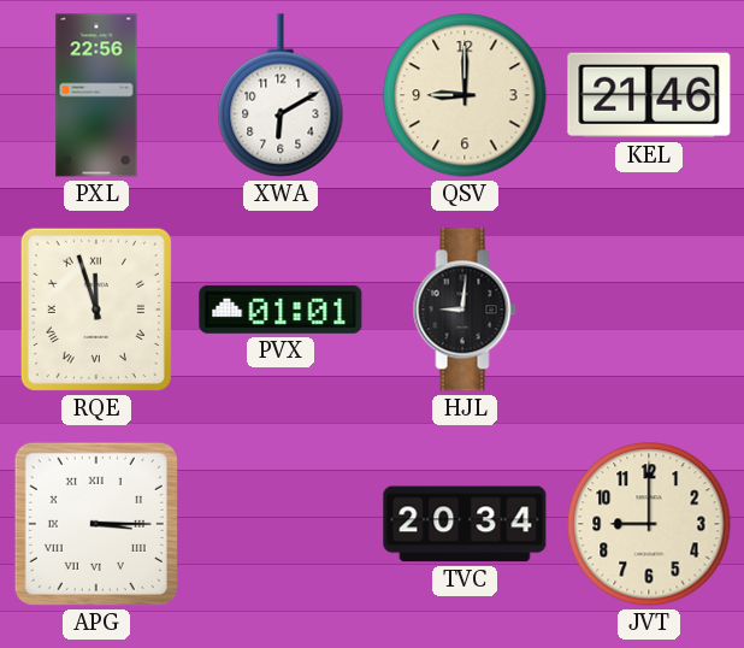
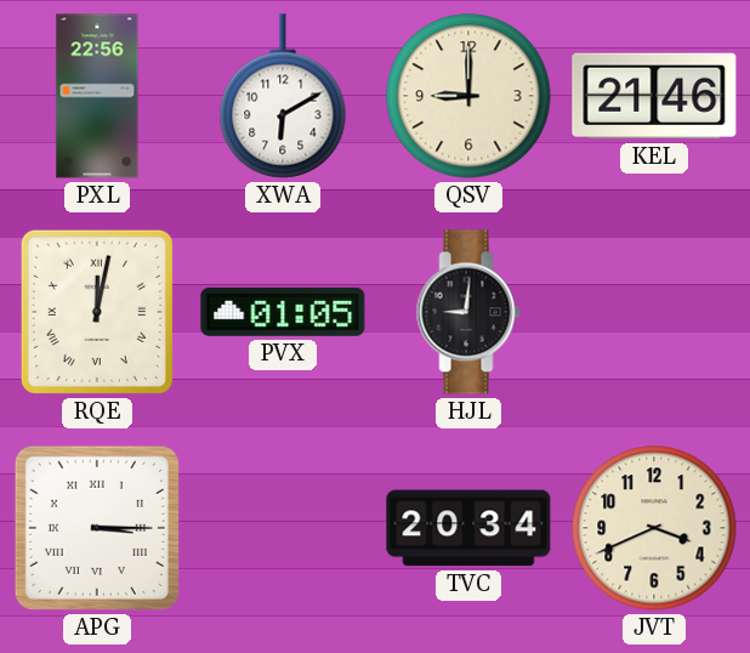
RQE: 11:57 -> 12:02 (97, 312)
PVX: 01:01 -> 01:05 (283, 312)
JVT: 9:00 -> 3:41 (654, 528)
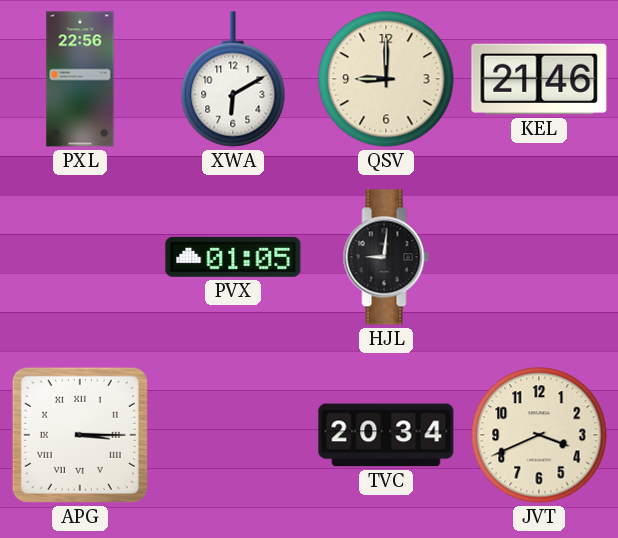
RQE: 12:02 -> none (97, 312)
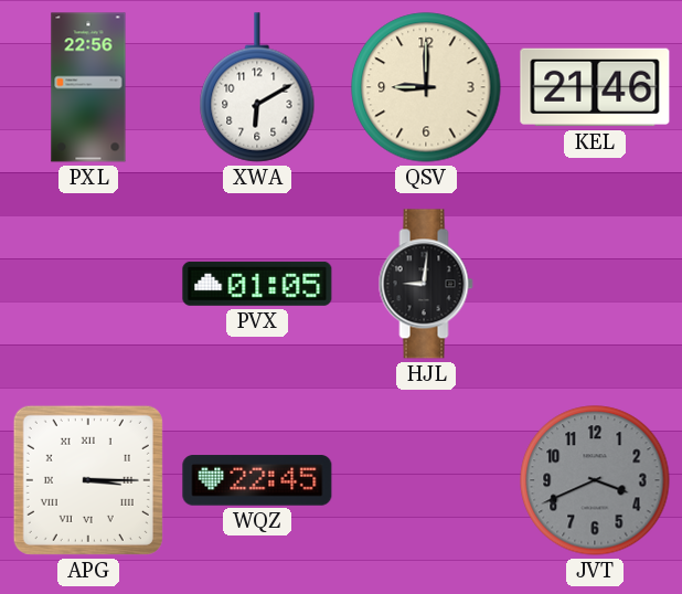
WQZ: none -> 22:45 (257, 480)
TVC: 20:34 -> none (386, 435)
JVT dial: cream -> grey (595, 480)
